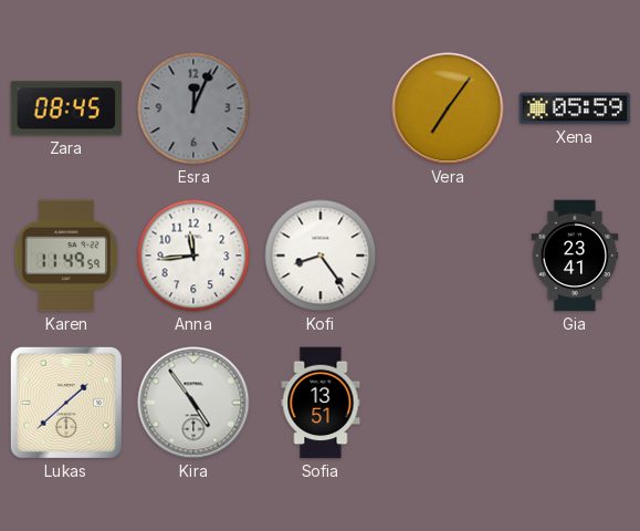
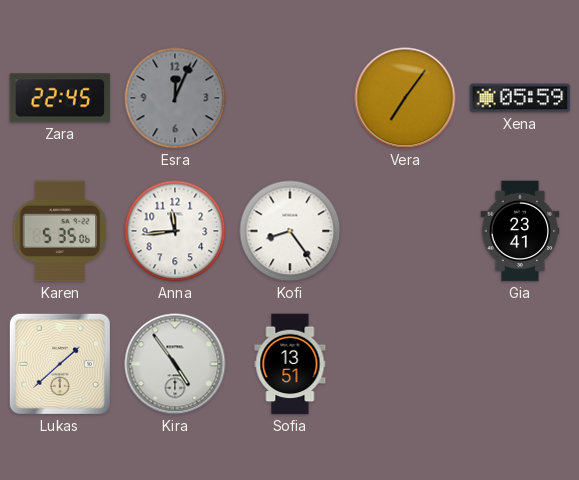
Zara: 08:45 -> 22:45 (60, 98)
Karen: 11:49 -> 5:35 (60, 231)
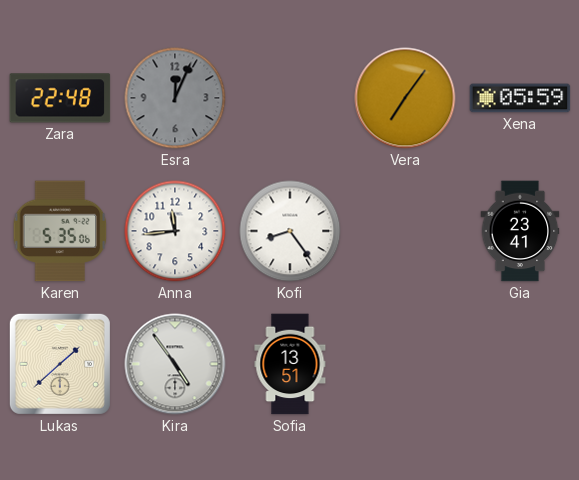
Zara: 22:45 -> 22:48 (60, 98)
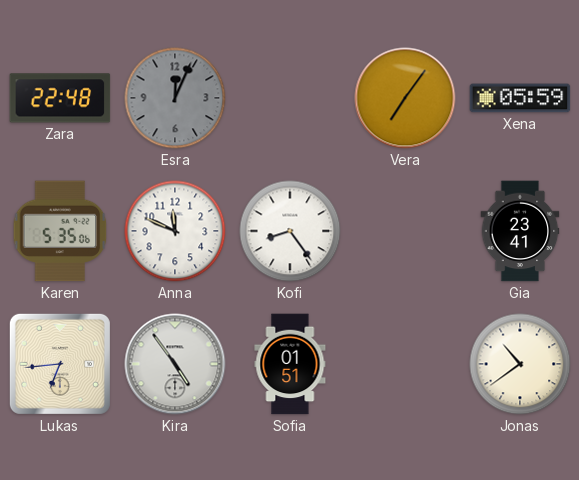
Anna: 11:44 -> 11:49 (175, 231)
Lukas: 1:38 -> 6:44 (60, 364)
Sofia: 13:51 -> 01:51 (290, 364)
Jonas: none -> 10:39 (520, 364)
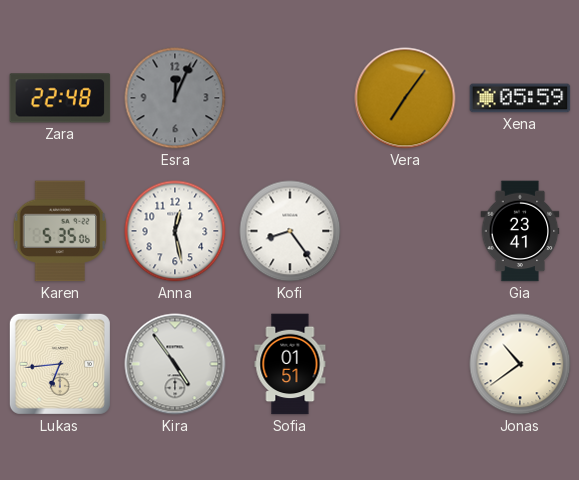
Anna: 11:49 -> 12:28 (175, 231)
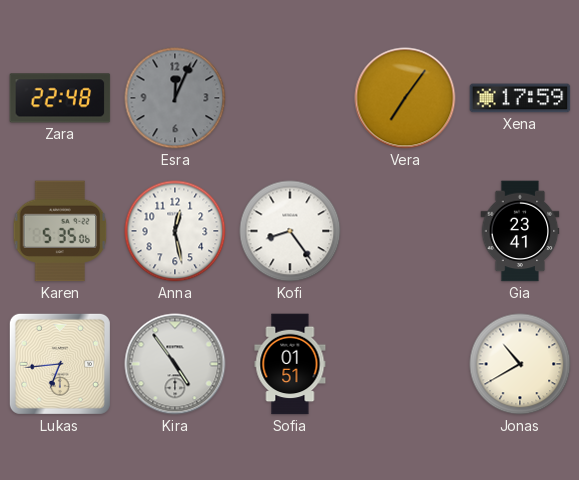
Xena: 05:59 -> 17:59 (520, 98)
Jonas: 10:39 -> 10:40 (520, 364)
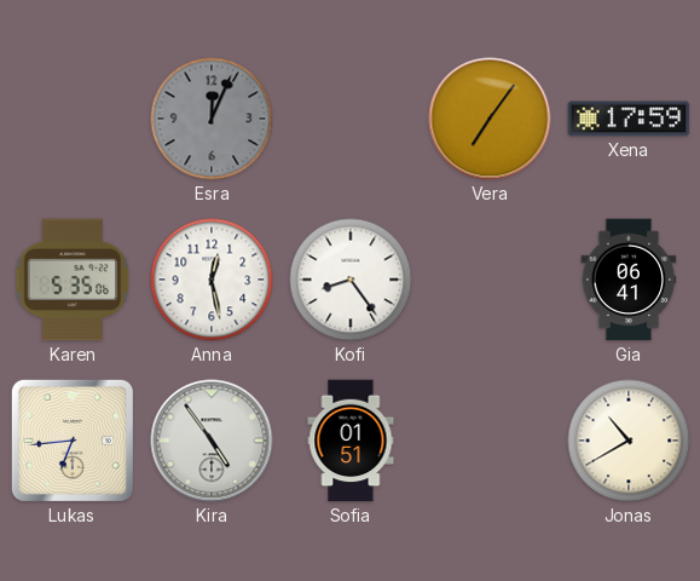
Zara: 22:48 -> none (60, 98)
Gia: 23:41 -> 06:41 (629, 280)
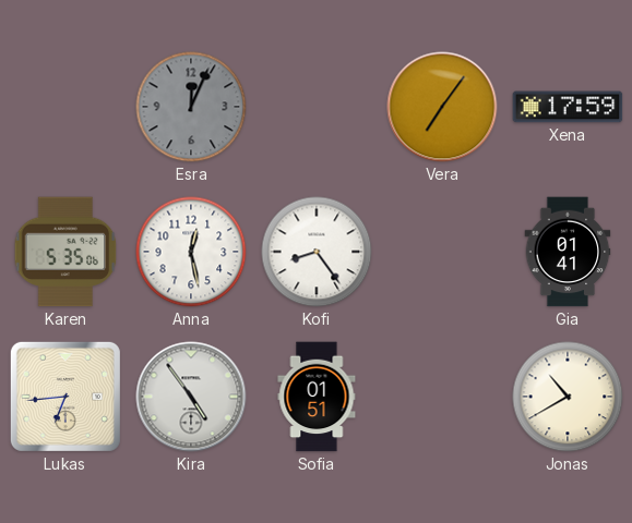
Gia: 06:41 -> 01:41 (568, 252)
